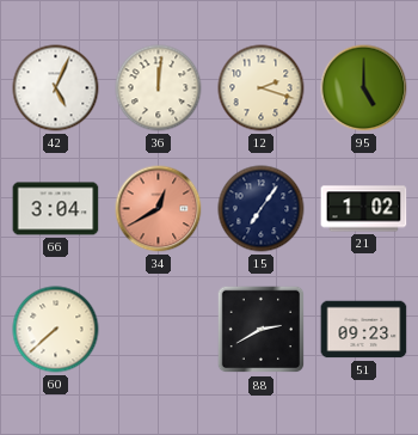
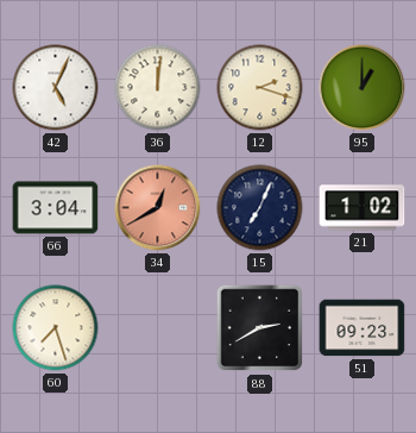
95: 5:00 -> 1:00 (363, 88)
15: 7:06 -> 7:04 (260, 208)
60: 7:38 -> 7:27 (56, 328)
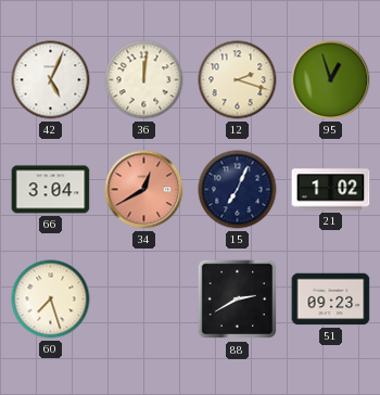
95: 1:00 -> 12:57 (331, 80)
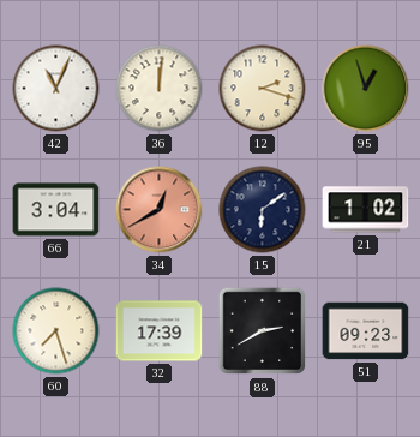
42: 5:04 -> 11:04 (56, 89)
15: 7:04 -> 6:09 (263, 210)
32: none -> 17:39 (160, 331)
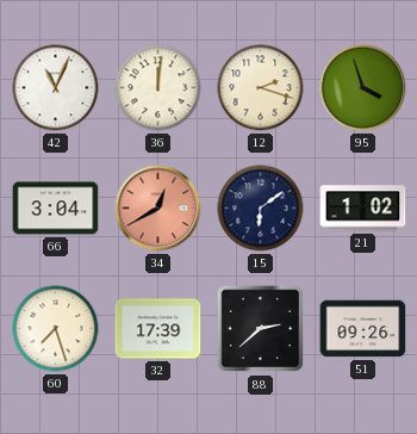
95: 12:57 -> 3:57 (363, 88)
88: 2:40 -> 2:38 (261, 329)
51: 09:23 -> 09:26 (363, 329)
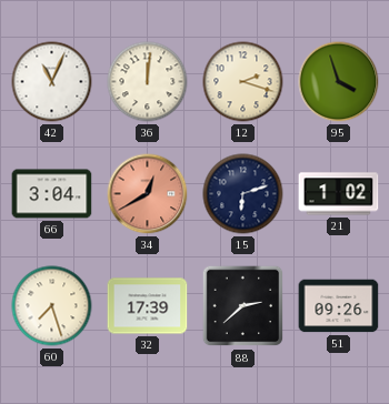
15: 6:09 -> 6:12 (243, 194)
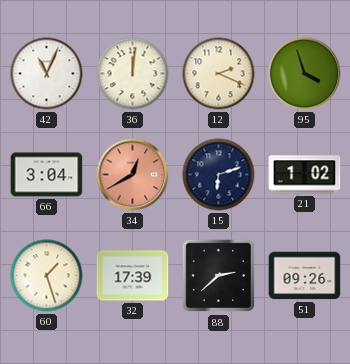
12: 2:18 -> 2:19 (219, 74)
60: 7:27 -> 1:27 (47, 276)
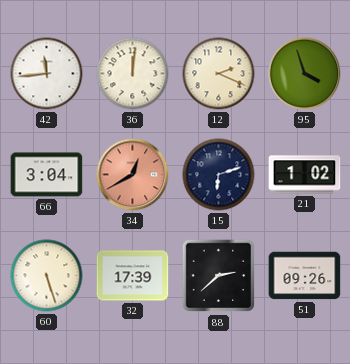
42: 11:04 -> 11:44 (47, 74)
60: 1:27 -> 5:27 (47, 276)
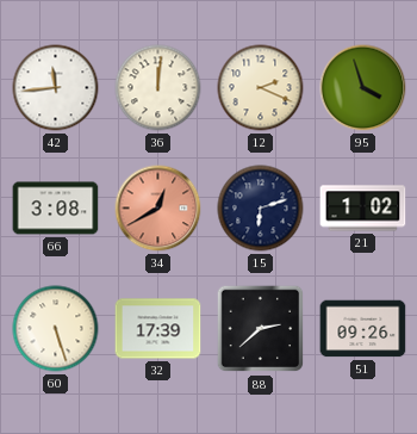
66: 3:04 -> 3:08 (56, 209)
